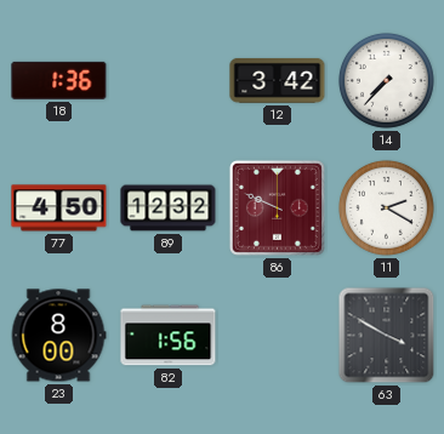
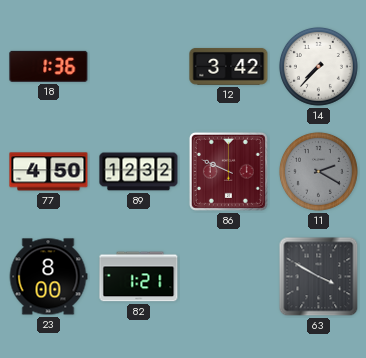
11 dial: white -> grey (318, 171)
82: 1:56 -> 1:21 (139, 277)
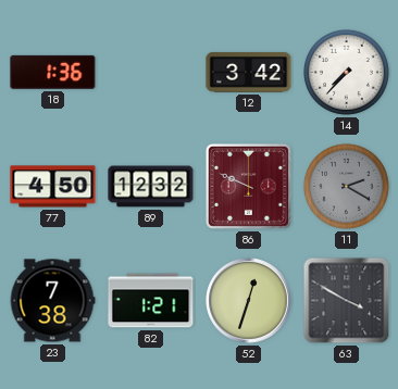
23: 8:00 -> 7:38 (52, 301)
52: none -> 12:33 (249, 301)
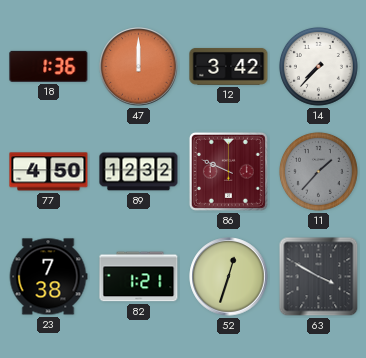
47: none -> 12:00 (139, 67)
11: 2:20 -> 1:37 (318, 171)
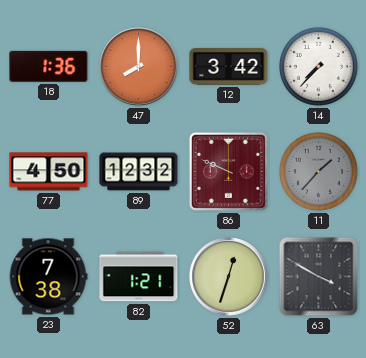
47: 12:00 -> 8:00 (139, 67)
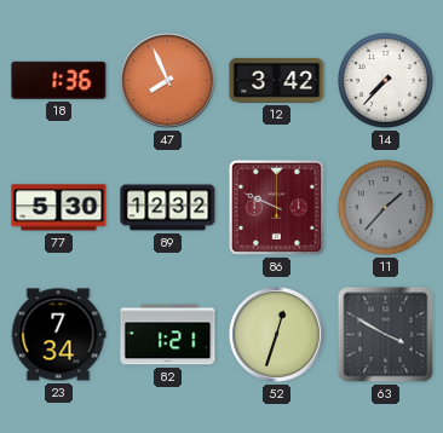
47: 8:00 -> 7:56 (168, 81)
77: 4:50 -> 5:30 (59, 208)
23: 7:38 -> 7:34 (58, 335)
